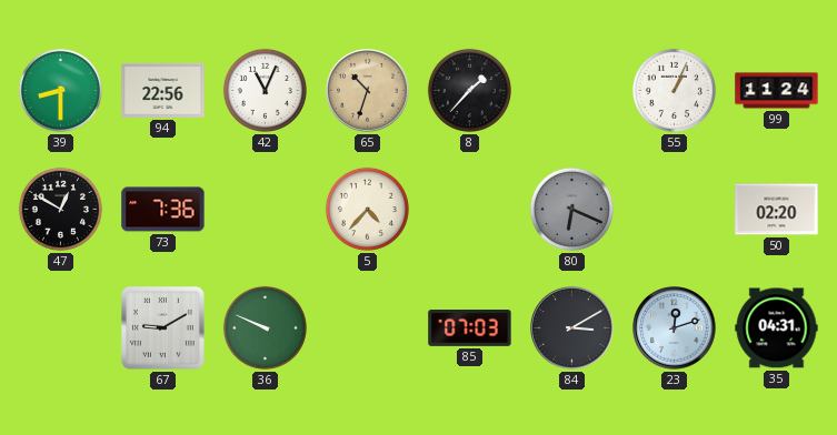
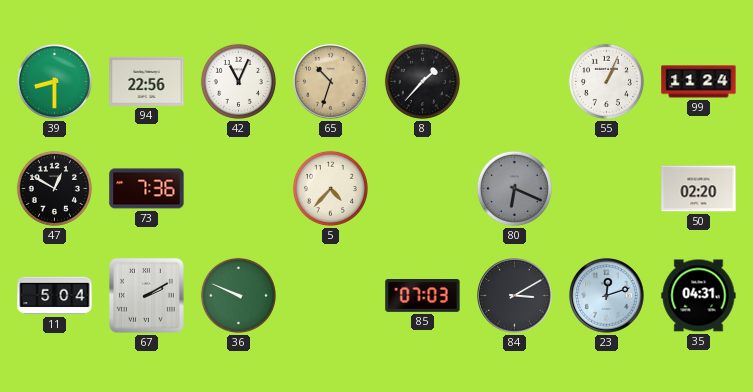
11: none -> 5:04 (55, 296)
67: 9:10 -> 2:10 (146, 295)
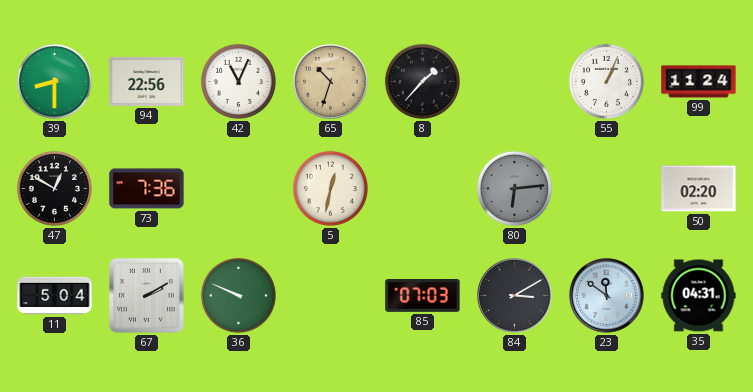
5: 4:37 -> 12:32 (330, 188)
80: 6:19 -> 6:14 (514, 188)
23: 12:12 -> 11:51 (607, 296)
